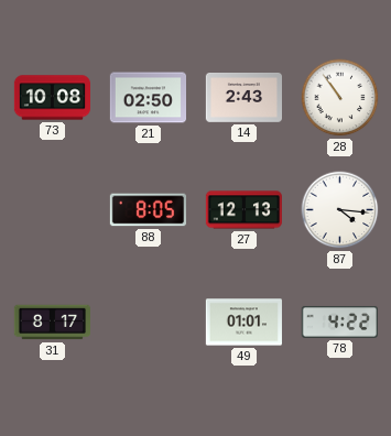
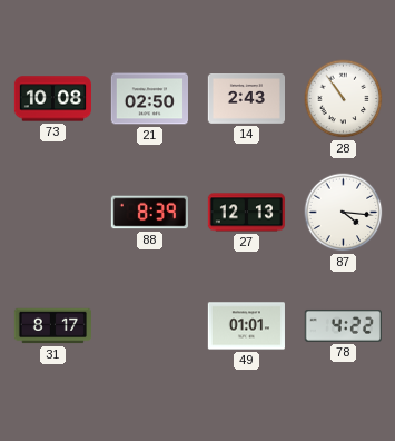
88: 8:05 -> 8:39 (149, 213)
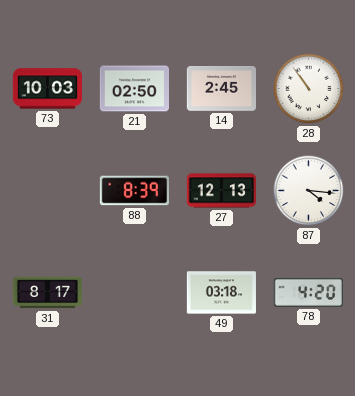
73: 10:08 -> 10:03 (47, 89)
14: 2:43 -> 2:45 (221, 89)
49: 01:01 -> 03:18 (221, 293)
78: 4:22 -> 4:20 (308, 292)
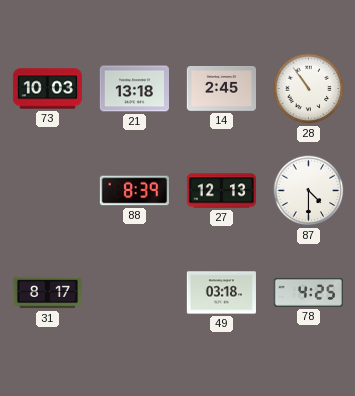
21: 02:50 -> 13:18 (134, 89)
87: 4:16 -> 4:30 (309, 191)
78: 4:20 -> 4:25 (308, 292)
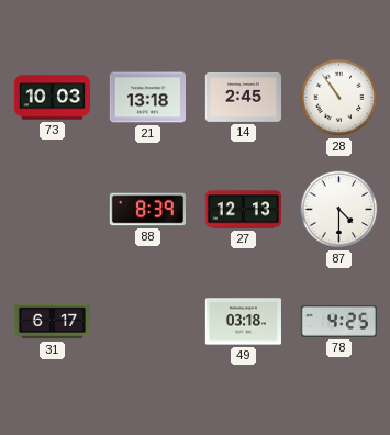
31: 8:17 -> 6:17 (52, 322)
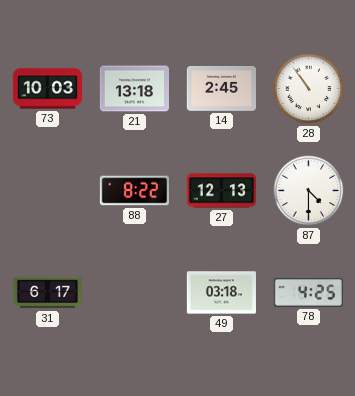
88: 8:39 -> 8:22 (134, 191)
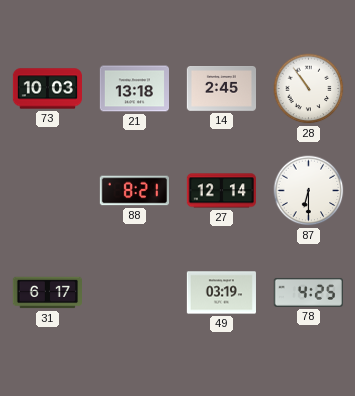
88: 8:22 -> 8:21 (134, 191)
27: 12:13 -> 12:14 (221, 191)
87: 4:30 -> 6:30 (309, 191)
49: 03:18 -> 03:19 (221, 293)
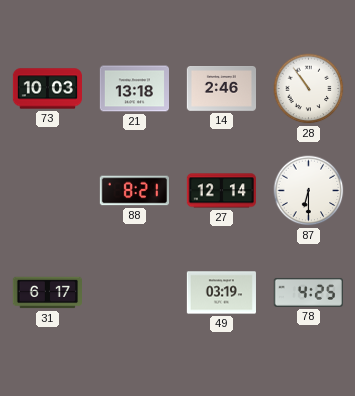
14: 2:45 -> 2:46 (221, 89)
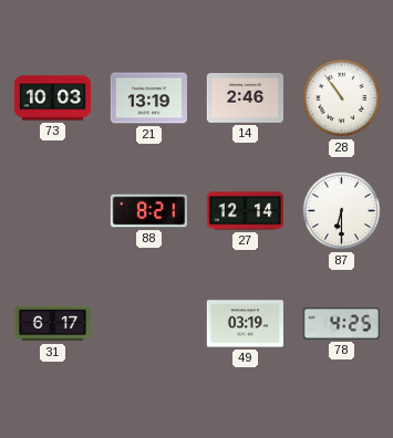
21: 13:18 -> 13:19 (148, 98)
